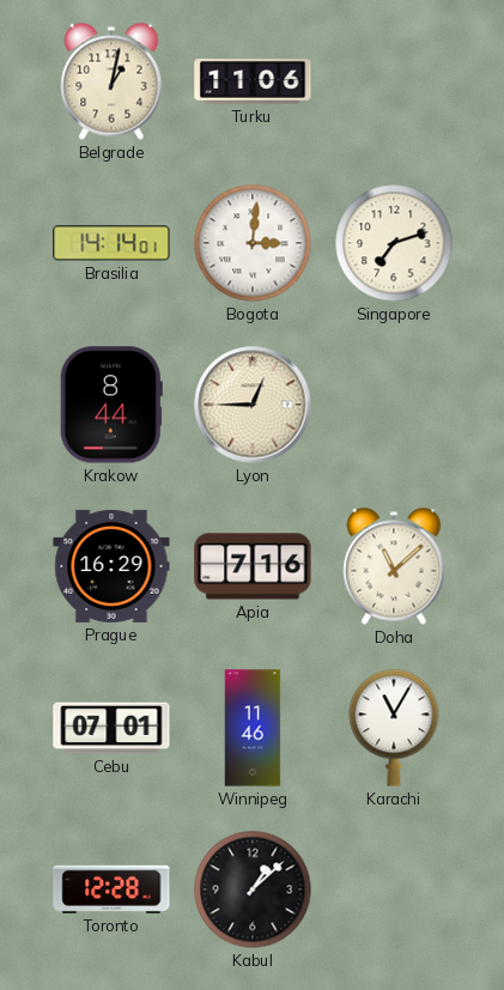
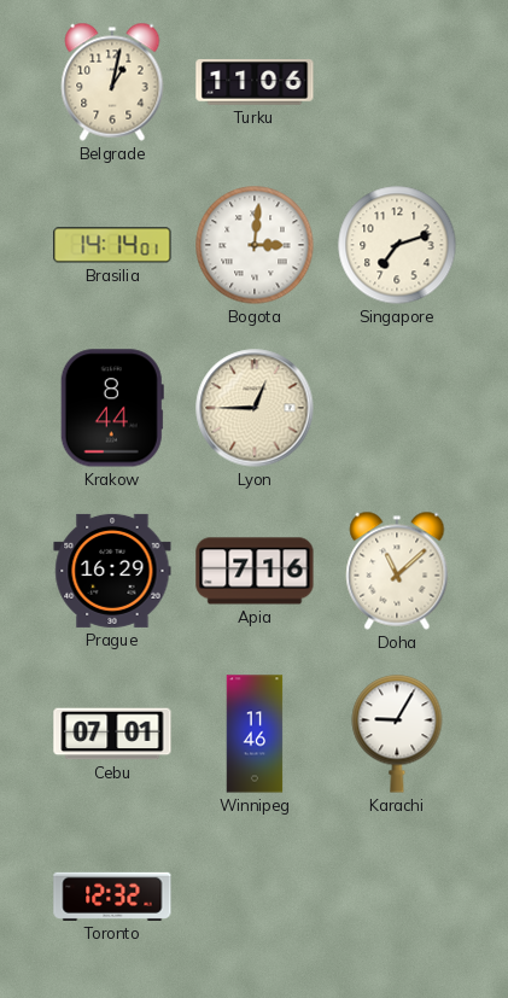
Karachi: 11:05 -> 9:05 (397, 734)
Toronto: 12:28 -> 12:32 (112, 897)
Kabul: 1:08 -> none (253, 889)
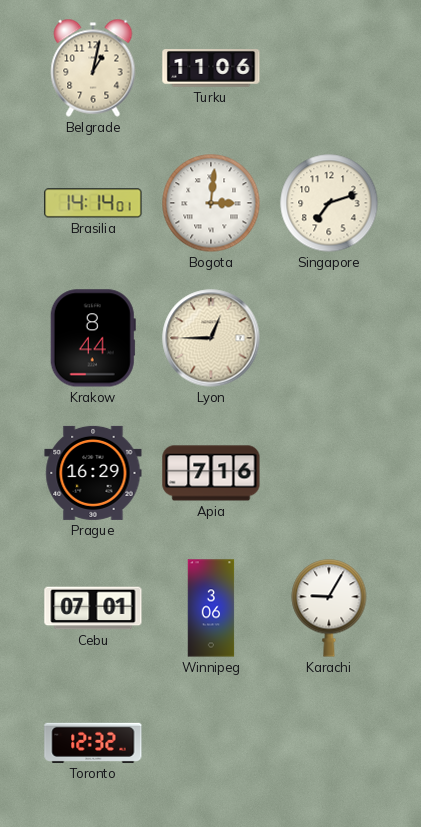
Doha: 11:08 -> none (397, 571)
Winnipeg: 11:46 -> 3:06 (211, 608)
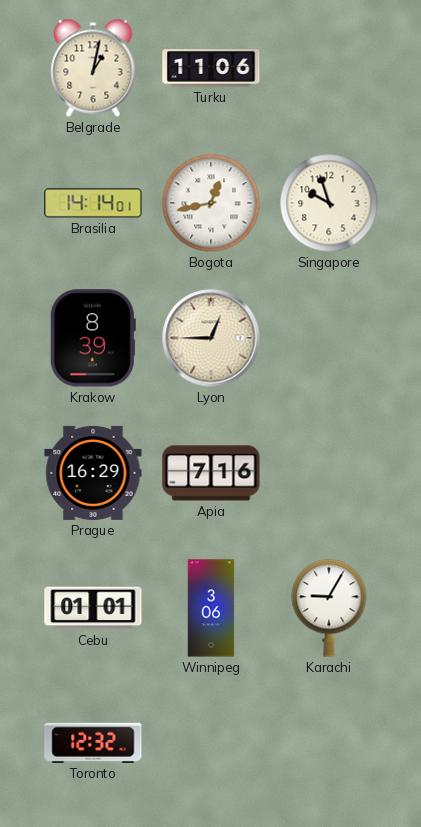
Bogota: 3:01 -> 12:43 (211, 203)
Singapore: 7:12 -> 9:57 (329, 203)
Krakow: 8:44 -> 8:39 (93, 338)
Cebu: 07:01 -> 01:01 (93, 608)
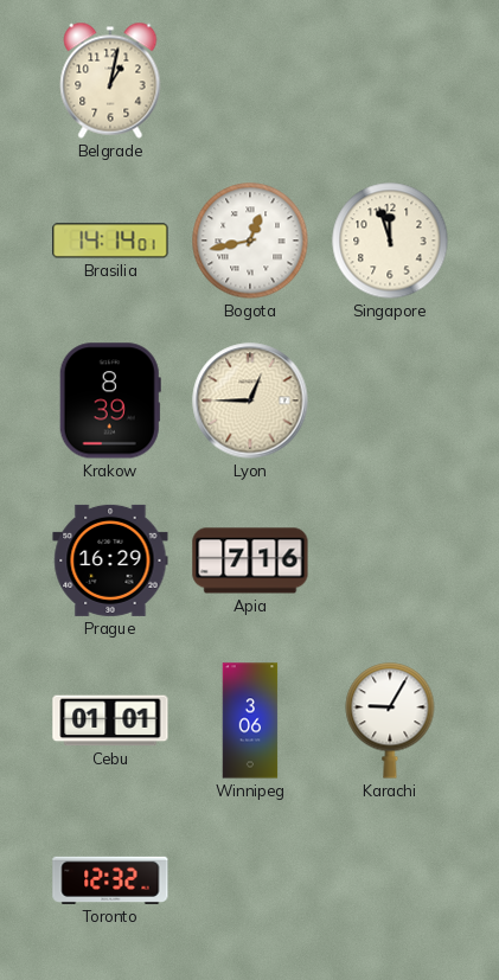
Turku: 11:06 -> none (211, 68)
Singapore: 9:57 -> 11:57 (390, 241)
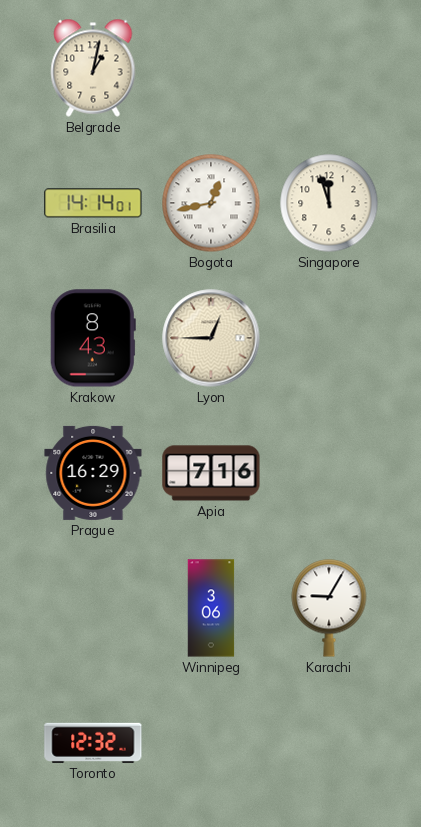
Krakow: 8:39 -> 8:43 (93, 338)
Cebu: 01:01 -> none (110, 720)
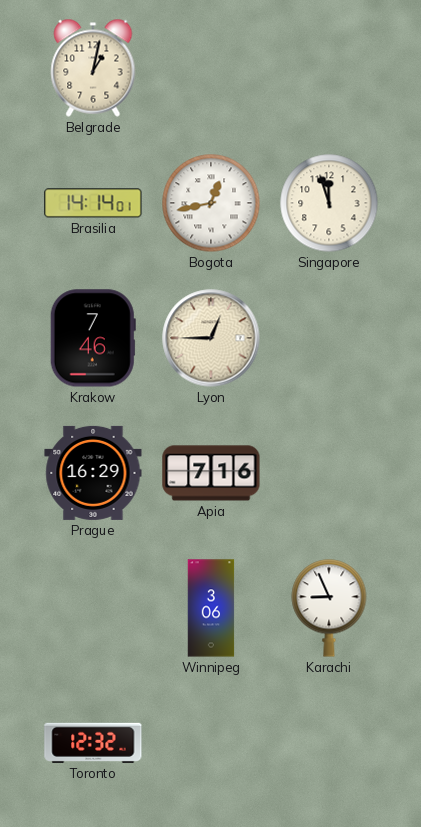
Krakow: 8:43 -> 7:46 (93, 338)
Karachi: 9:05 -> 8:56 (329, 608)
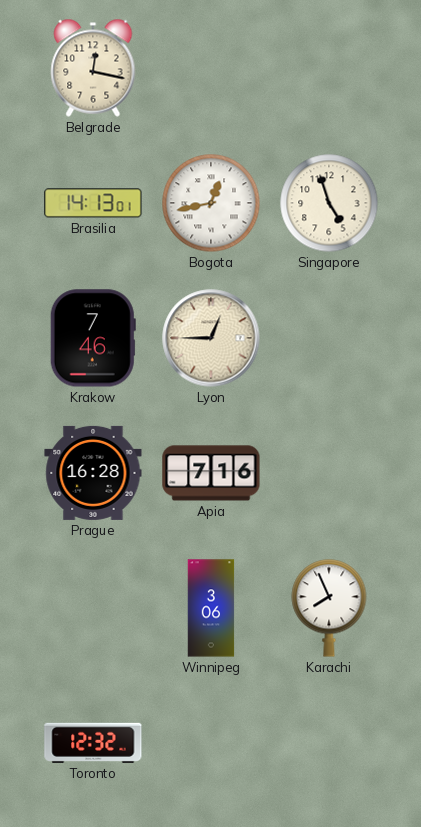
Belgrade: 1:02 -> 12:17 (93, 68)
Brasilia: 14:14 -> 14:13 (93, 203)
Singapore: 11:57 -> 4:57 (329, 203)
Prague: 16:29 -> 16:28 (93, 473)
Karachi: 8:56 -> 7:56 (329, 608)
